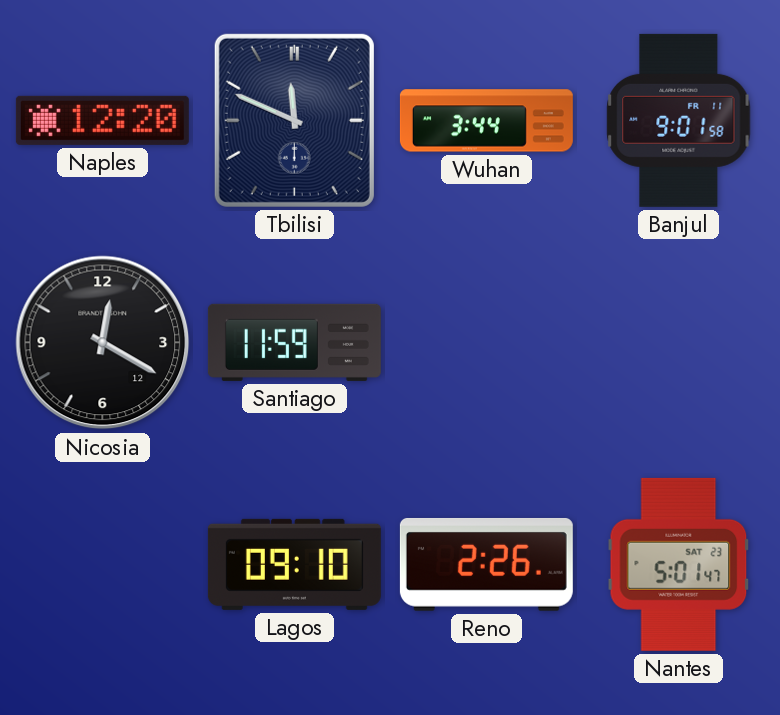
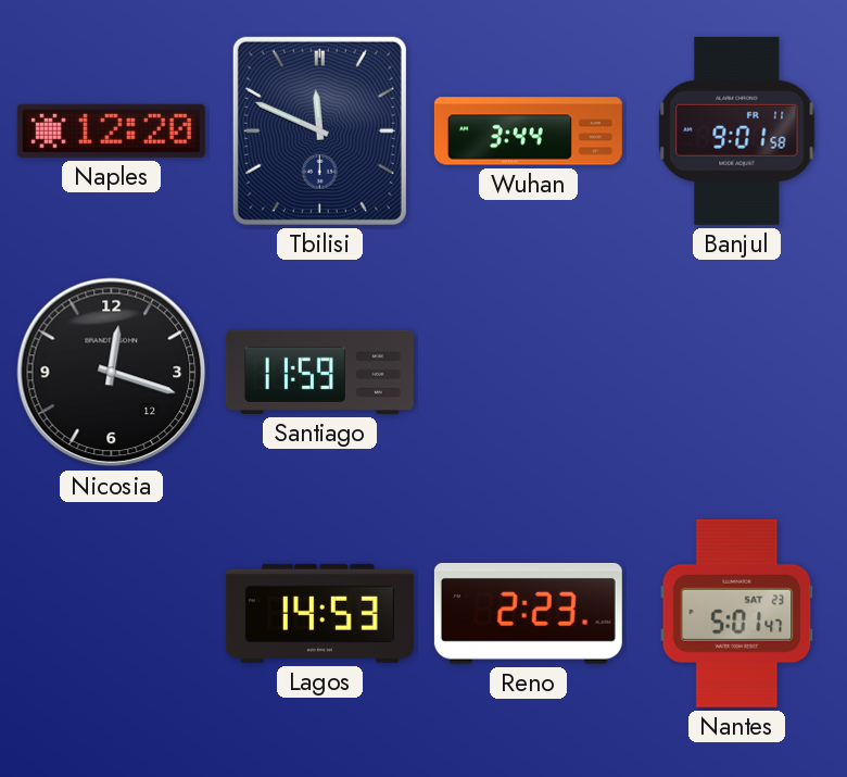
Nicosia: 12:20 -> 12:18 (112, 373)
Lagos: 09:10 -> 14:53 (319, 613)
Reno: 2:26 -> 2:23 (528, 613)
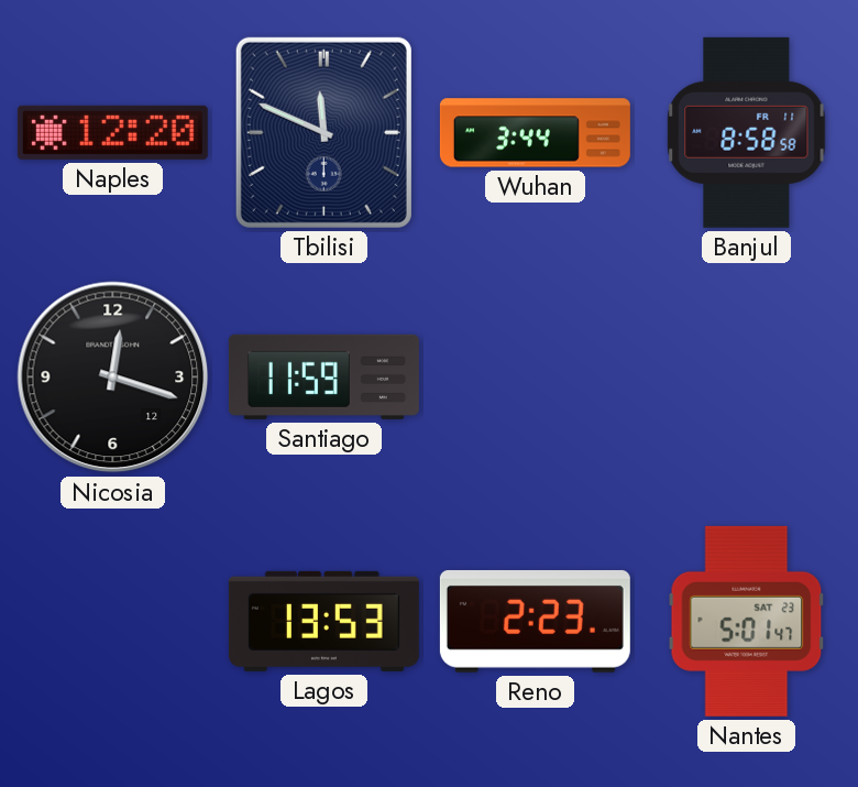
Banjul: 9:01 -> 8:58 (747, 132)
Lagos: 14:53 -> 13:53 (323, 621)
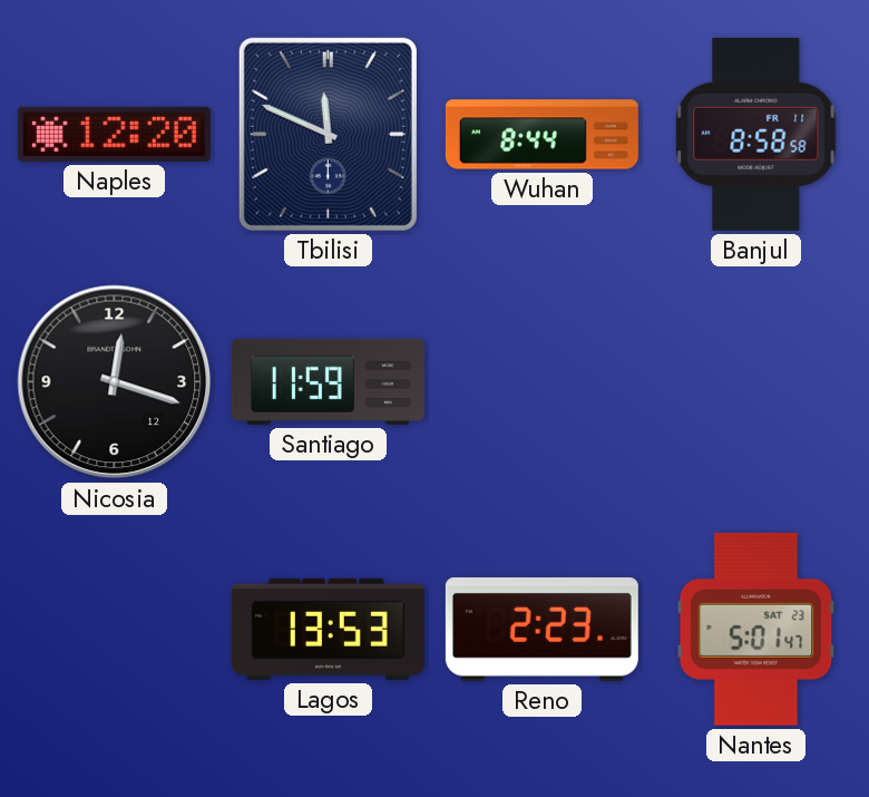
Wuhan: 3:44 -> 8:44 (541, 135)
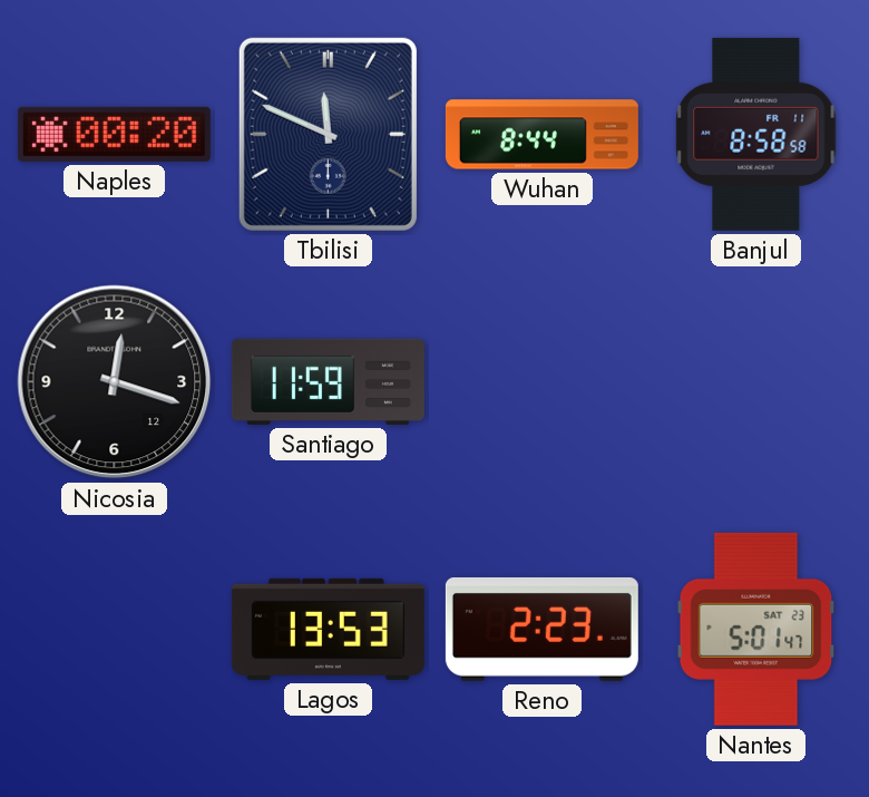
Naples: 12:20 -> 00:20 (114, 134)
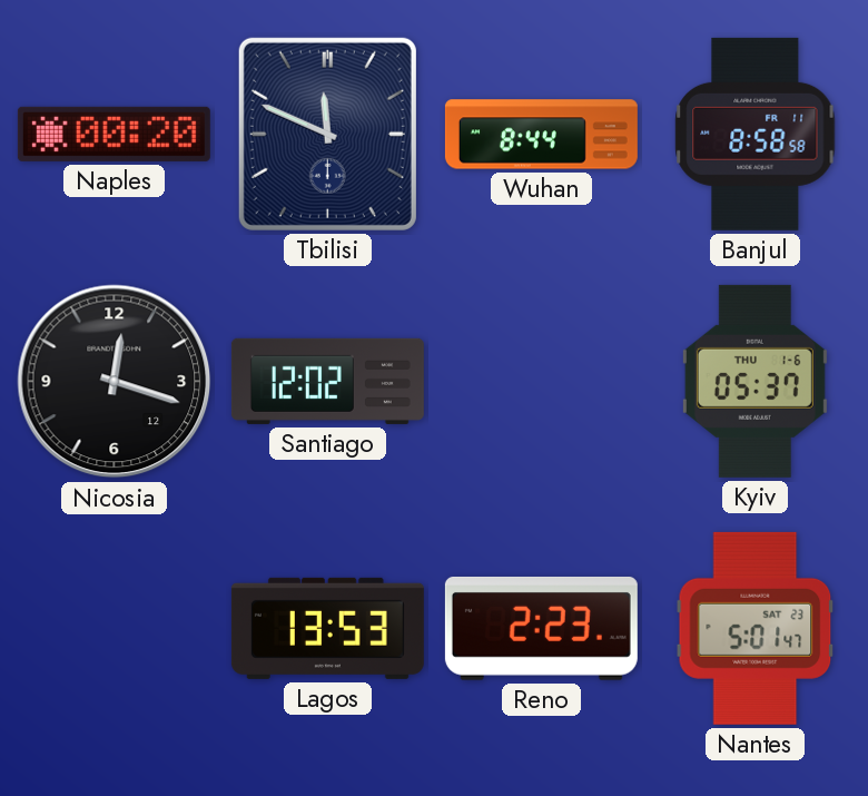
Santiago: 11:59 -> 12:02 (327, 381)
Kyiv: none -> 05:37 (754, 381)
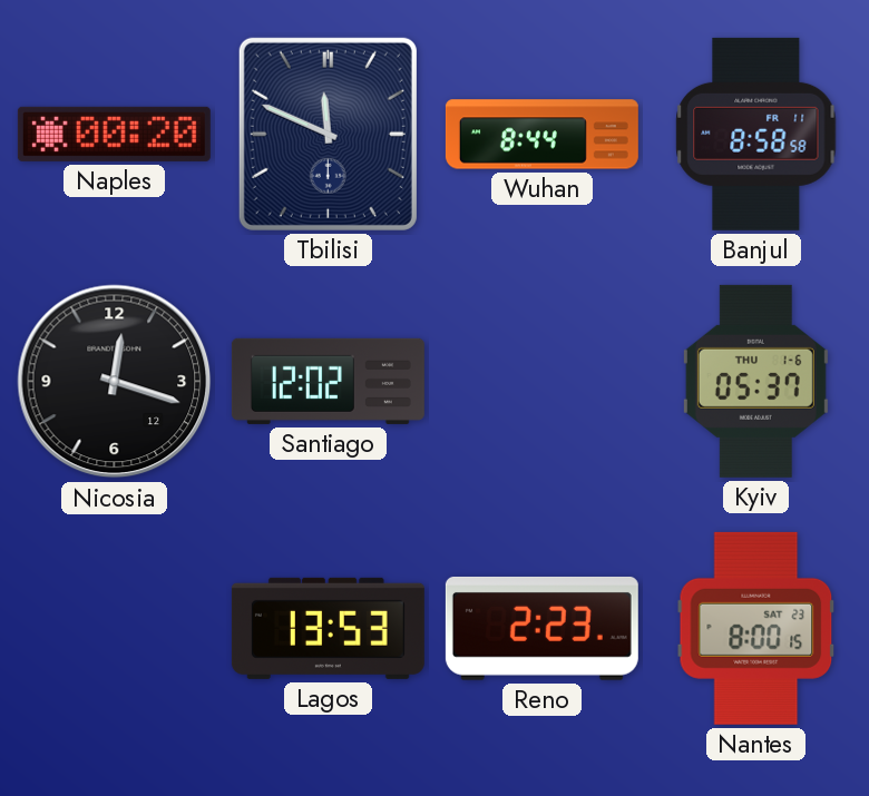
Nantes: 5:01 -> 8:00 (756, 628)
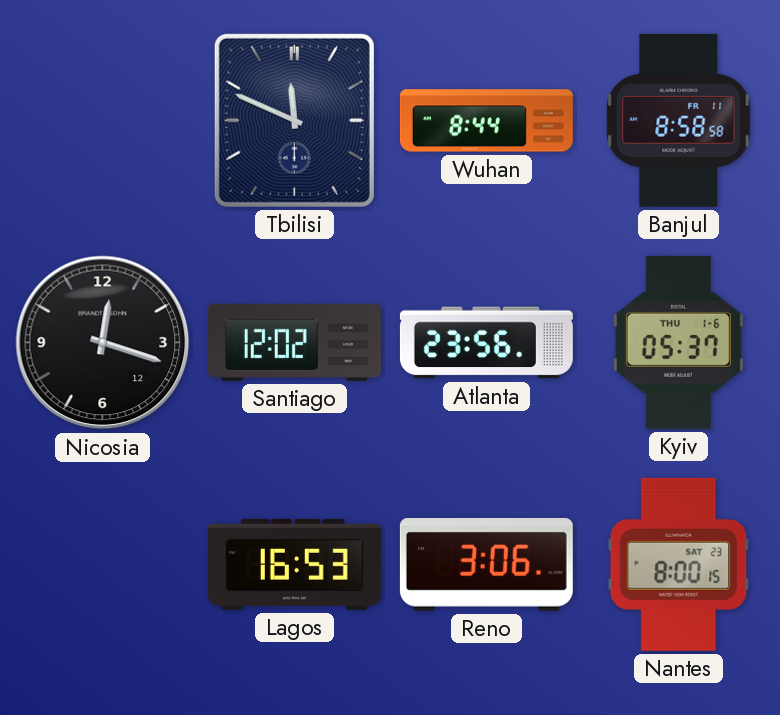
Naples: 00:20 -> none (114, 134)
Atlanta: none -> 23:56 (486, 343)
Lagos: 13:53 -> 16:53 (294, 564)
Reno: 2:23 -> 3:06 (486, 564)
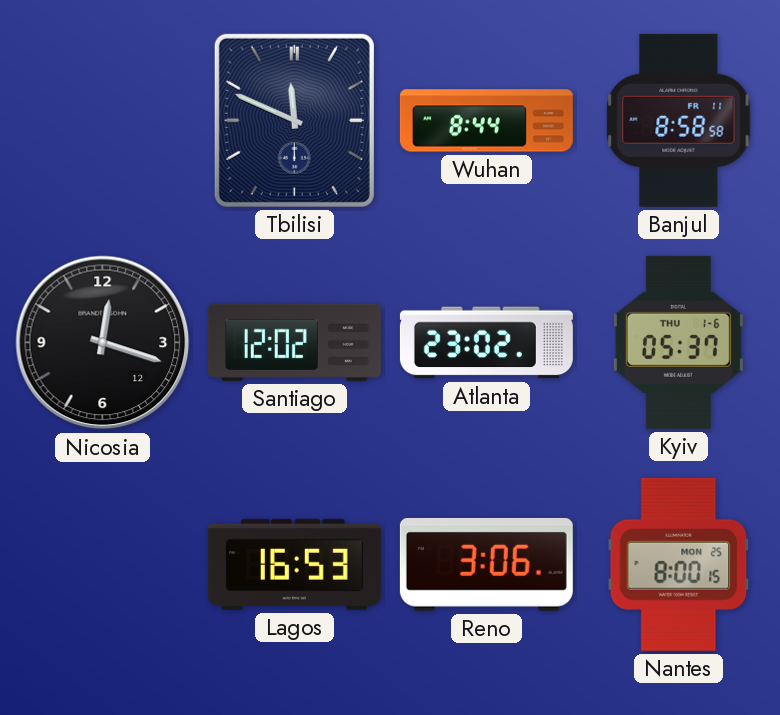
Atlanta: 23:56 -> 23:02 (486, 343)
Nantes date: SAT 23 -> MON 25 (679, 564)
